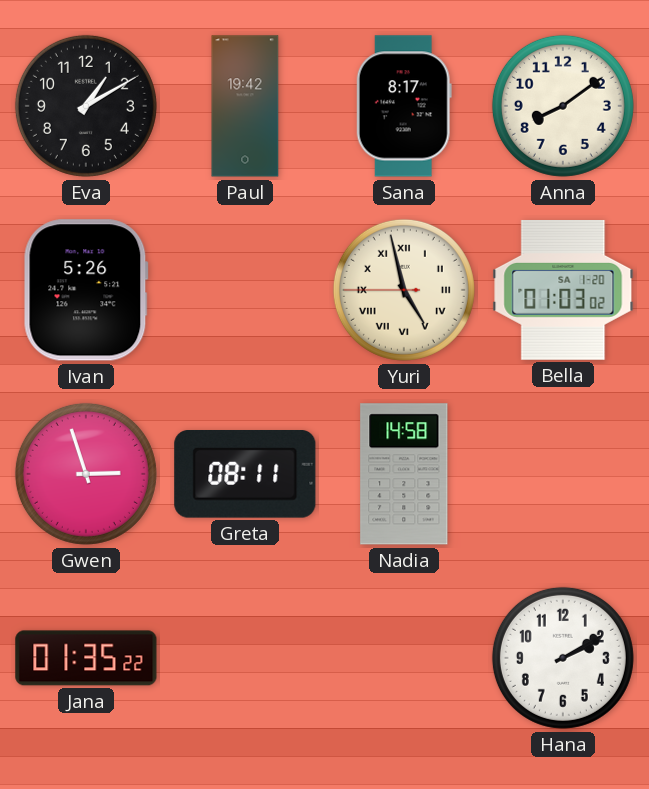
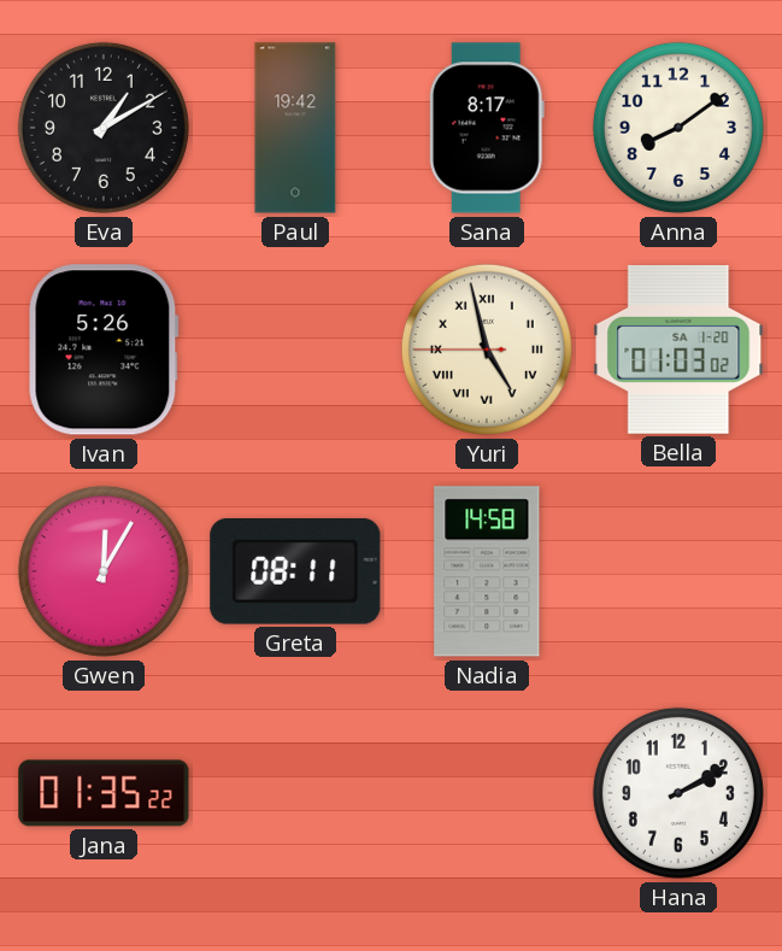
Gwen: 2:57 -> 12:05 (104, 571)
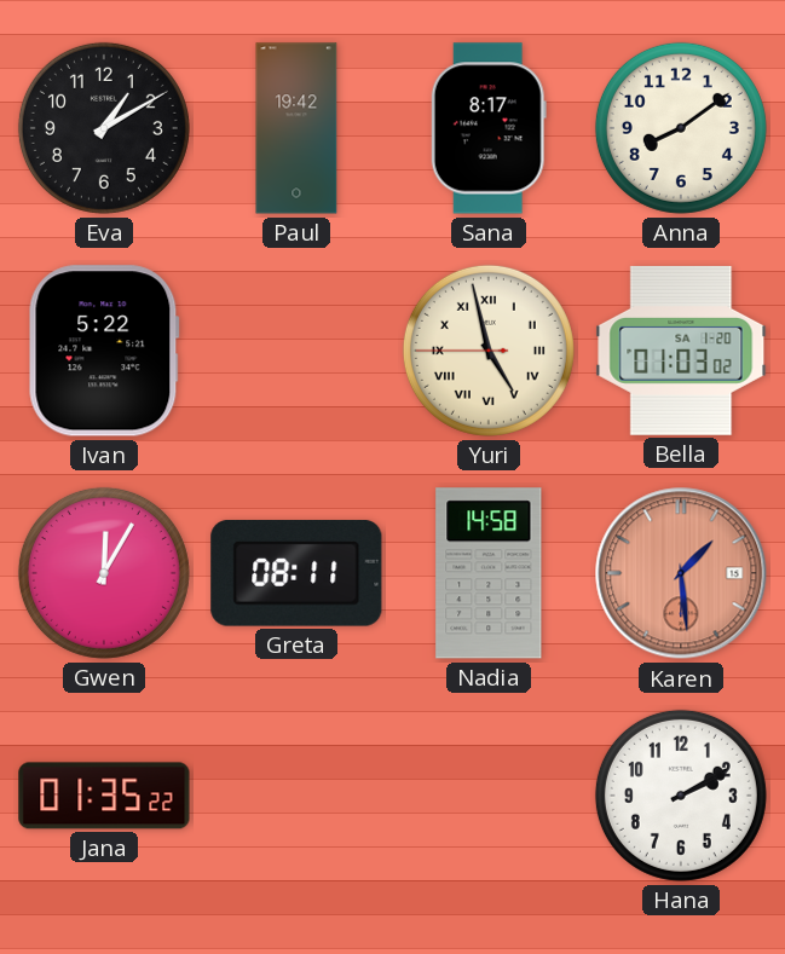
Ivan: 5:26 -> 5:22 (104, 351)
Karen: none -> 1:29 (681, 573)
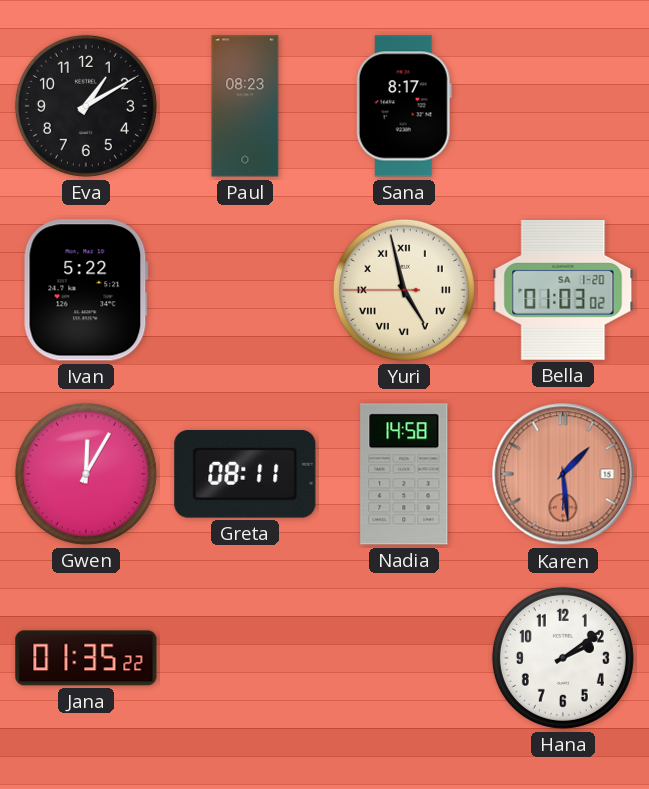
Paul: 19:42 -> 08:23 (245, 106)
Anna: 8:09 -> none (681, 128)
Hana: 2:10 -> 2:09 (563, 658)
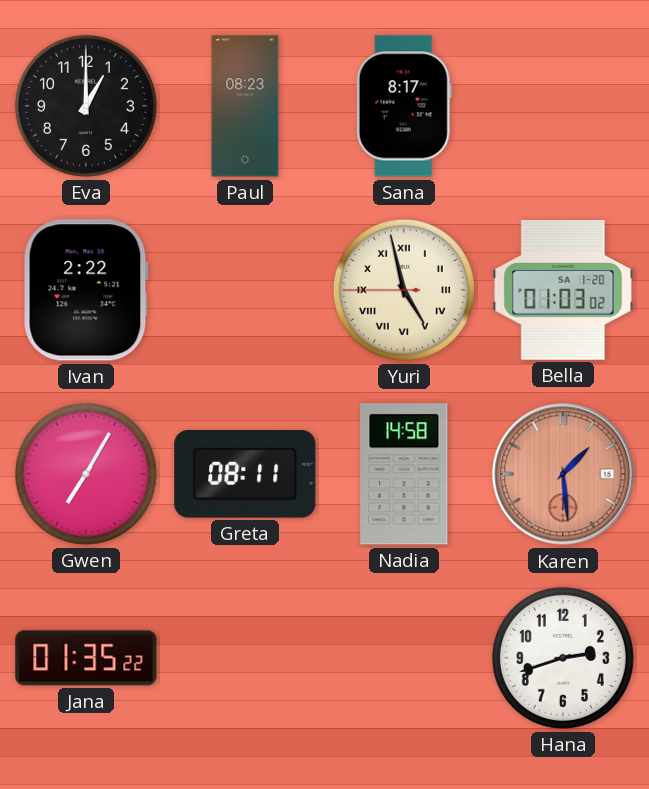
Eva: 1:10 -> 1:00 (86, 106)
Ivan: 5:22 -> 2:22 (86, 290)
Gwen: 12:05 -> 7:05 (86, 474)
Hana: 2:09 -> 2:42 (563, 658)
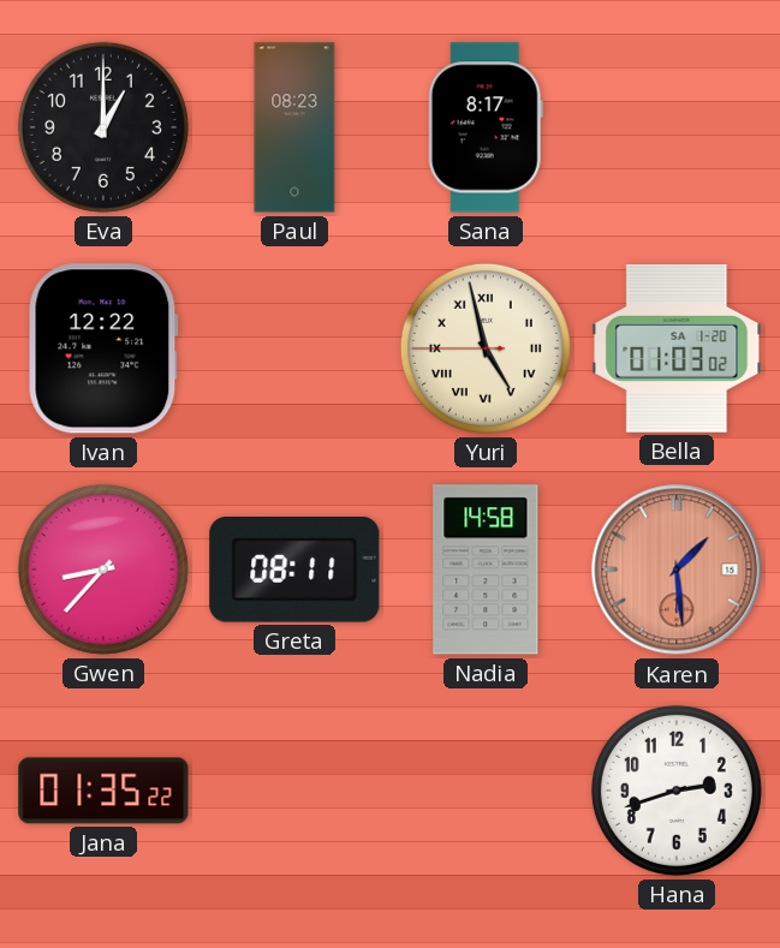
Ivan: 2:22 -> 12:22 (103, 348)
Gwen: 7:05 -> 8:37 (103, 570)
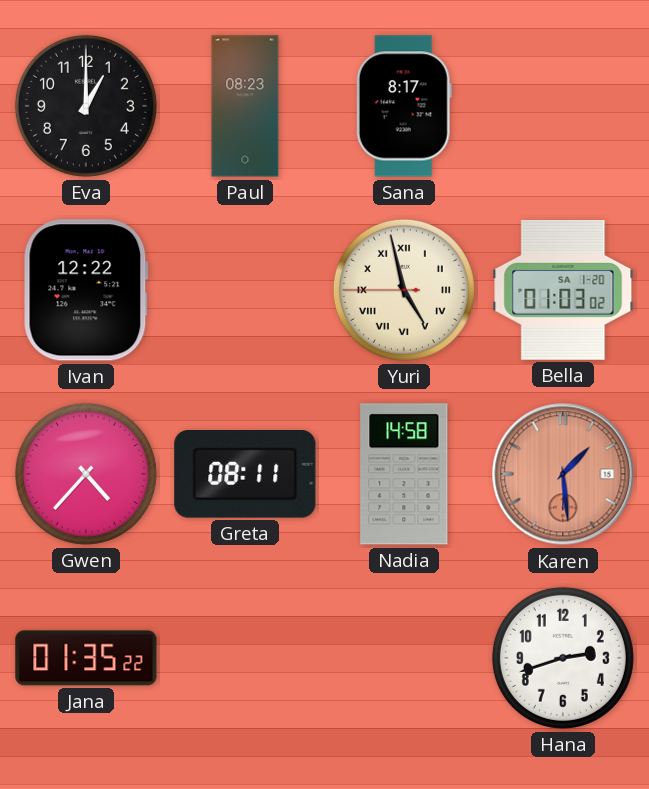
Gwen: 8:37 -> 4:37 (86, 474)
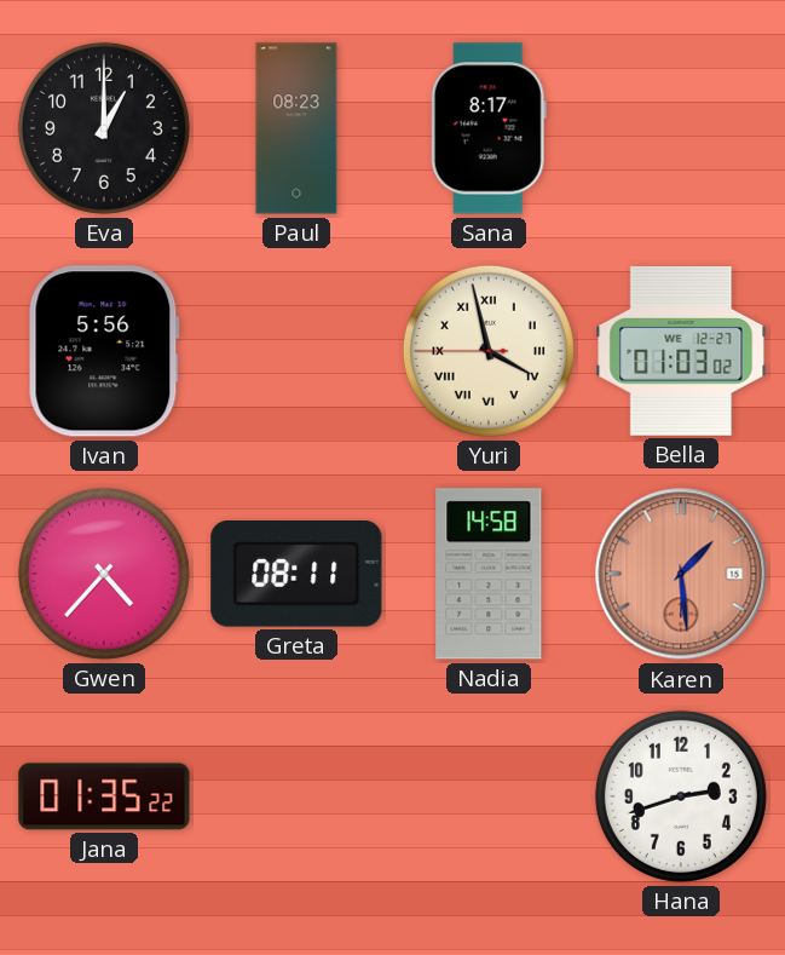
Ivan: 12:22 -> 5:56 (104, 351)
Yuri: 4:57 -> 3:57 (489, 351)
Bella date: SA 1-20 -> WE 12-27 (681, 351)
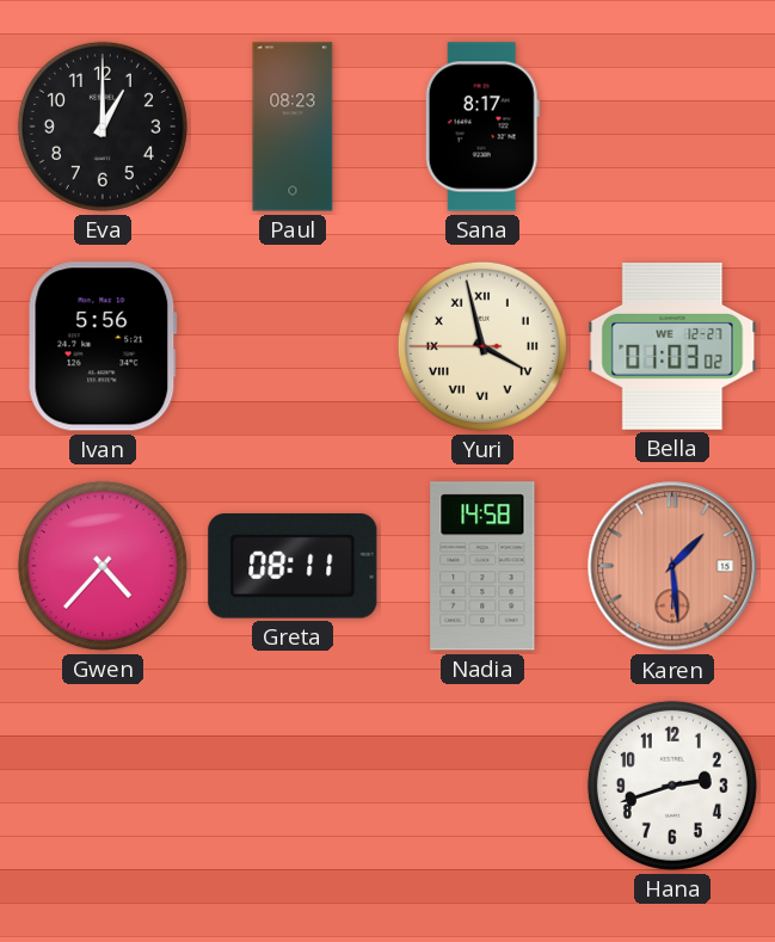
Jana: 01:35 -> none (104, 796)
